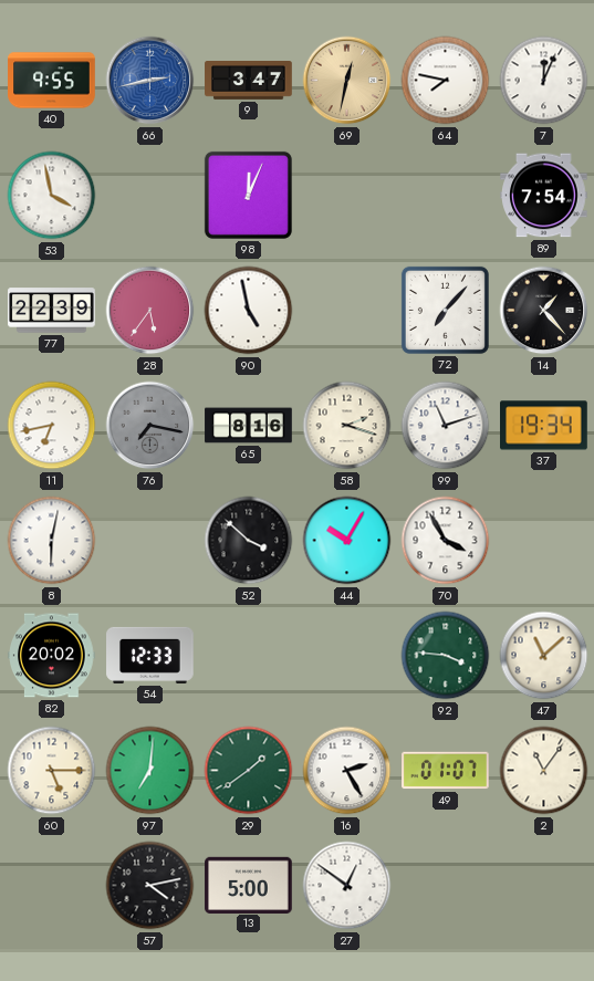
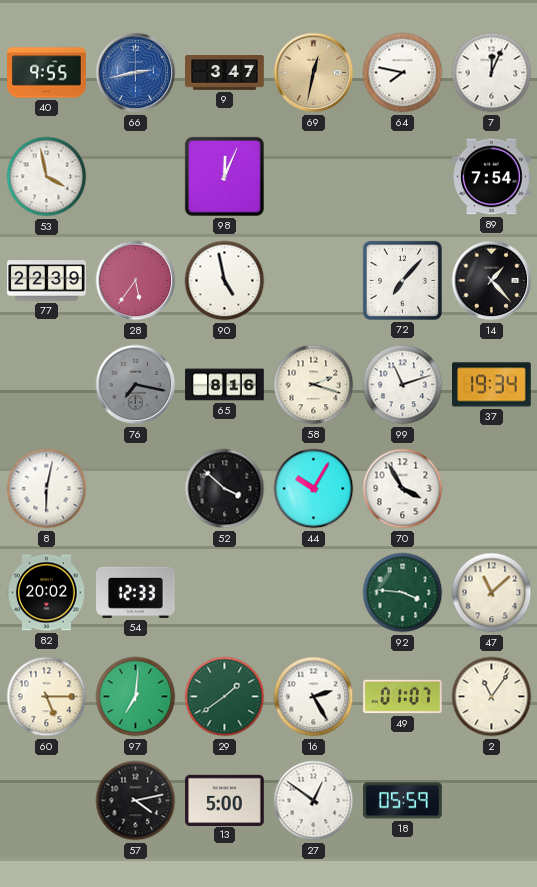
11: 6:43 -> none (52, 426)
18: none -> 05:59 (403, 801)
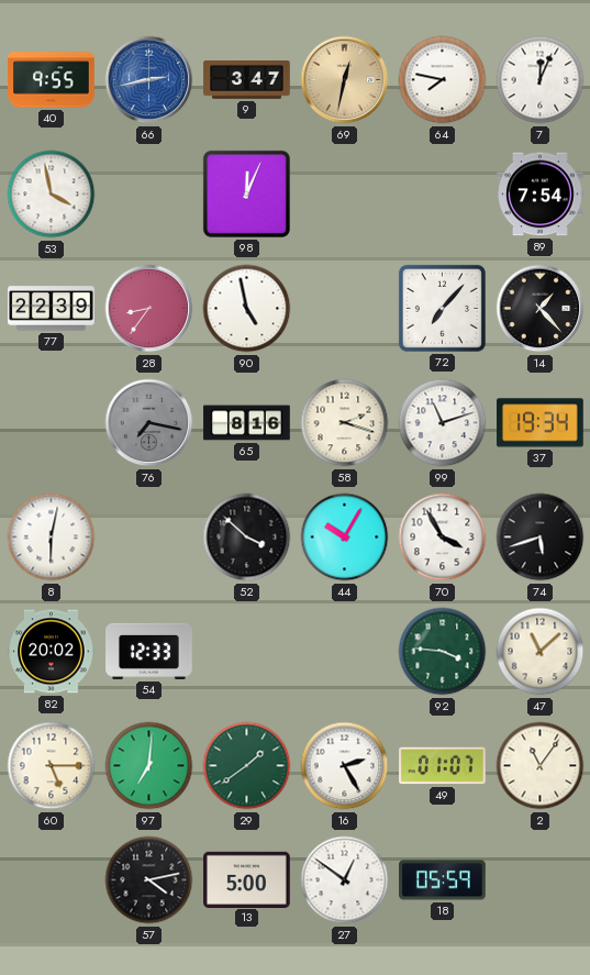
28: 5:36 -> 8:36 (149, 309)
74: none -> 5:42 (541, 538)
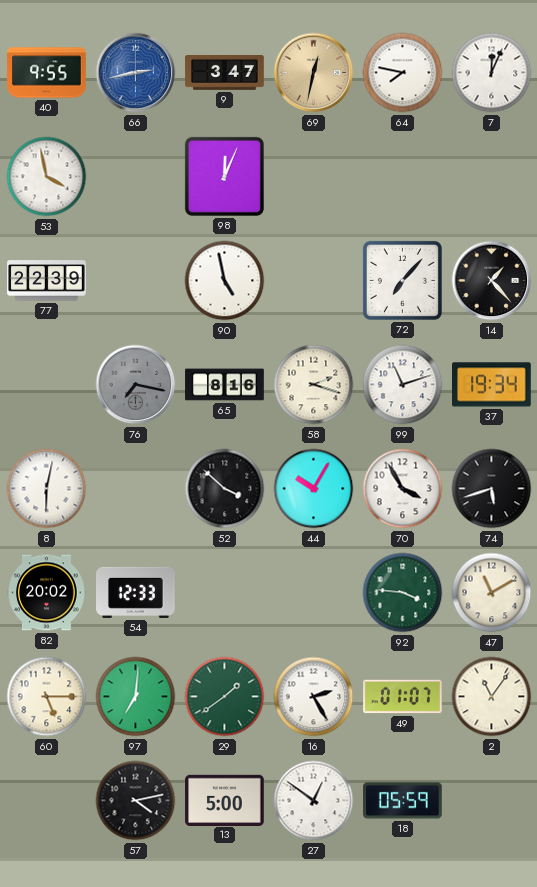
89: 7:54 -> none (541, 195)
28: 8:36 -> none (149, 309)
47: 11:08 -> 11:10 (492, 593)
